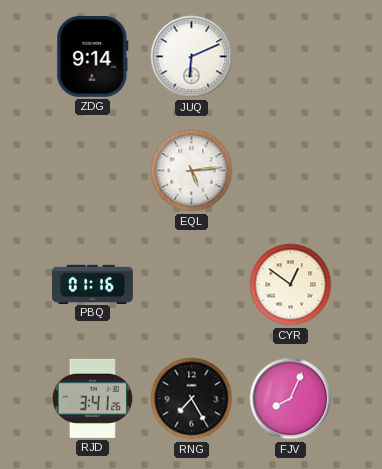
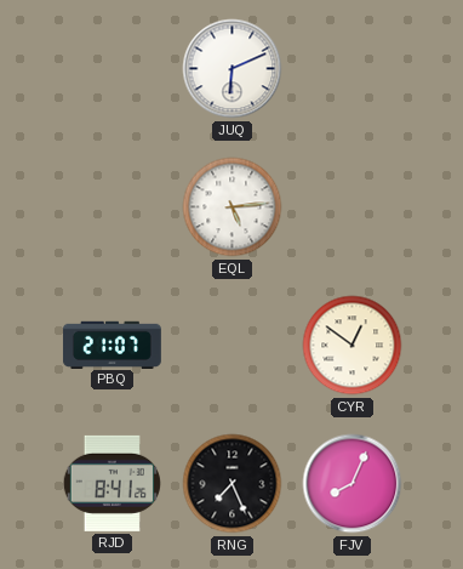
ZDG: 9:14 -> none (93, 56)
PBQ: 01:16 -> 21:07 (112, 345)
RJD: 3:41 -> 8:41 (112, 483)
RNG: 7:25 -> 7:26 (233, 484)
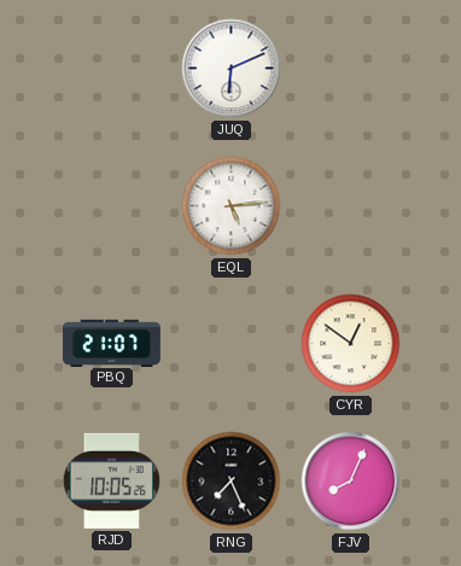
RJD: 8:41 -> 10:05 (111, 480)
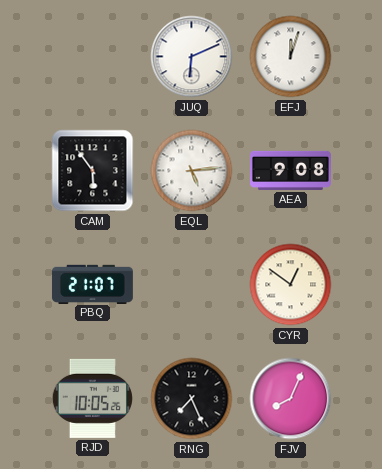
EFJ: none -> 12:03 (291, 57)
CAM: none -> 5:54 (93, 171)
AEA: none -> 9:08 (291, 170)
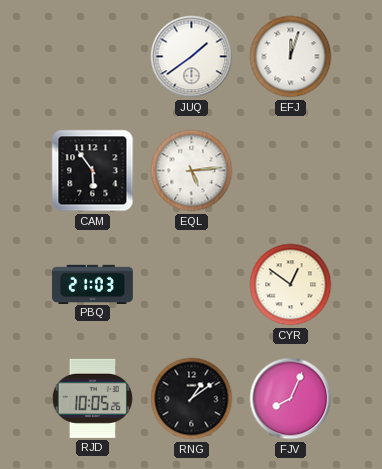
JUQ: 6:11 -> 1:39 (192, 57)
AEA: 9:08 -> none (291, 170)
PBQ: 21:07 -> 21:03 (92, 284)
RNG: 7:26 -> 1:09 (192, 399)
